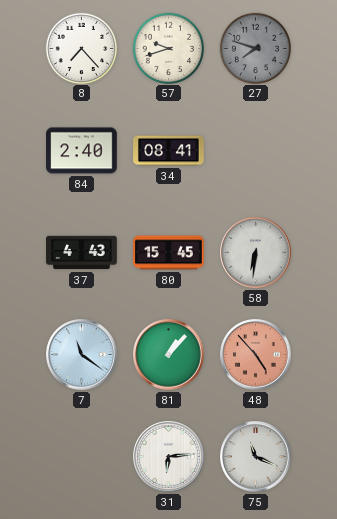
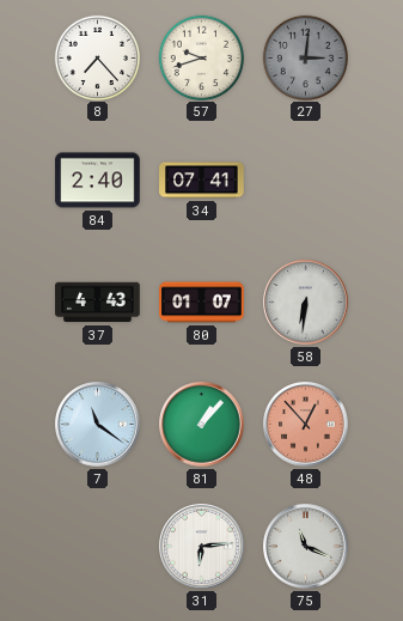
27: 7:48 -> 3:01 (305, 57)
34: 08:41 -> 07:41 (202, 181)
80: 15:45 -> 01:07 (202, 303)
48: 4:53 -> 12:53 (306, 425)
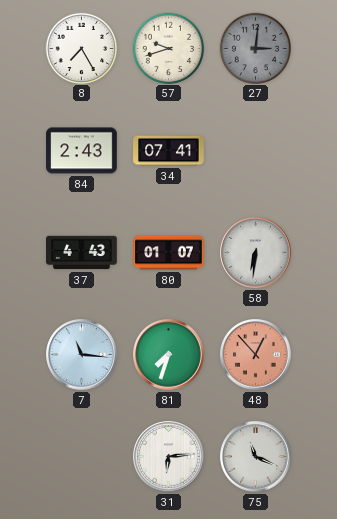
8: 7:23 -> 7:25 (81, 48)
84: 2:40 -> 2:43 (82, 151)
7: 11:21 -> 11:16 (82, 355)
81: 1:07 -> 7:33 (169, 355)
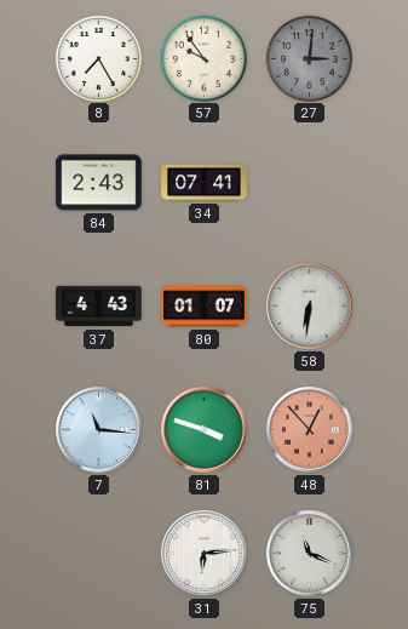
57: 9:42 -> 9:54 (203, 58)
81: 7:33 -> 3:48 (205, 430)
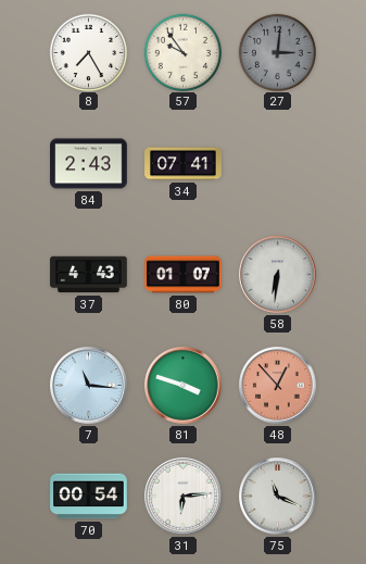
70: none -> 00:54 (89, 497)
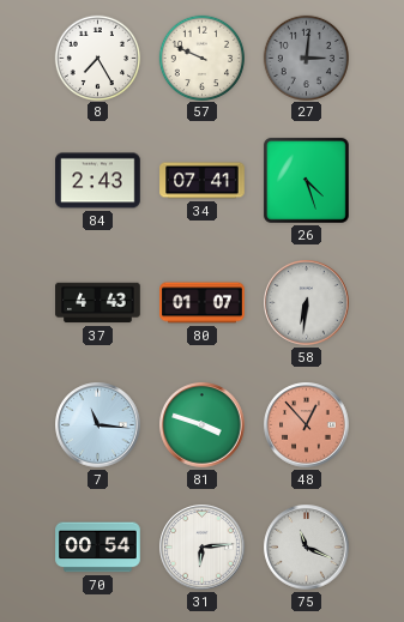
57: 9:54 -> 9:49 (201, 58)
26: none -> 4:27 (306, 180)
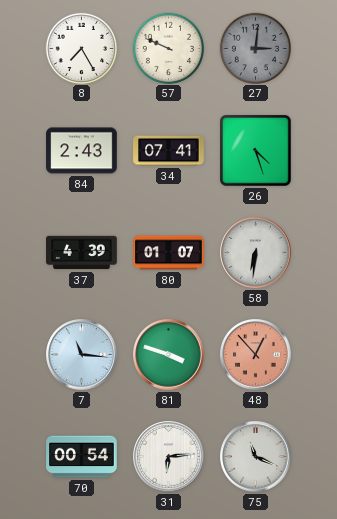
37: 4:43 -> 4:39 (82, 253)
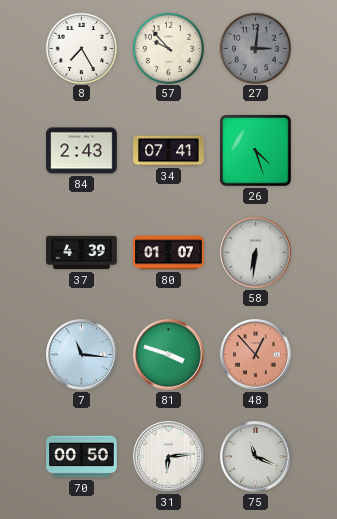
57: 9:49 -> 9:53 (168, 48)
70: 00:54 -> 00:50 (82, 457)
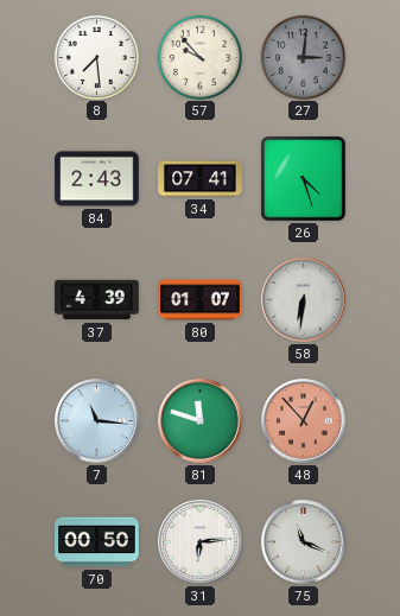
8: 7:25 -> 7:29 (96, 57)
81: 3:48 -> 11:48 (201, 421)
